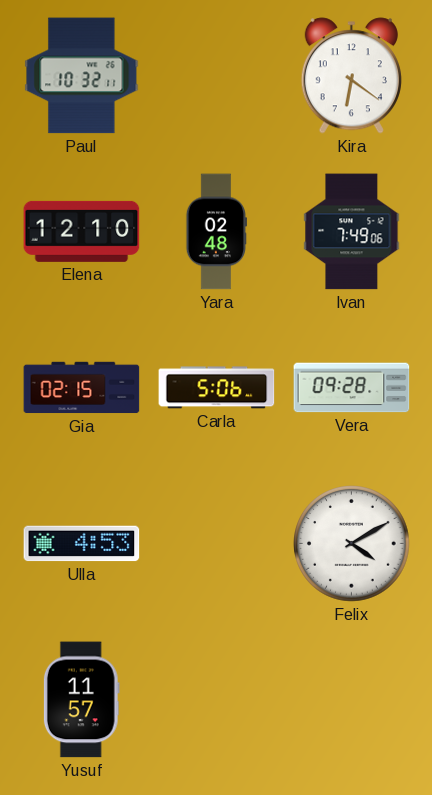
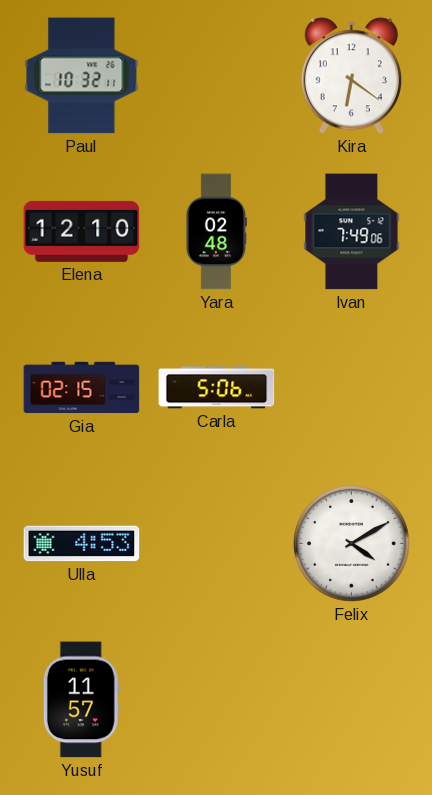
Vera: 09:28 -> none (352, 388)
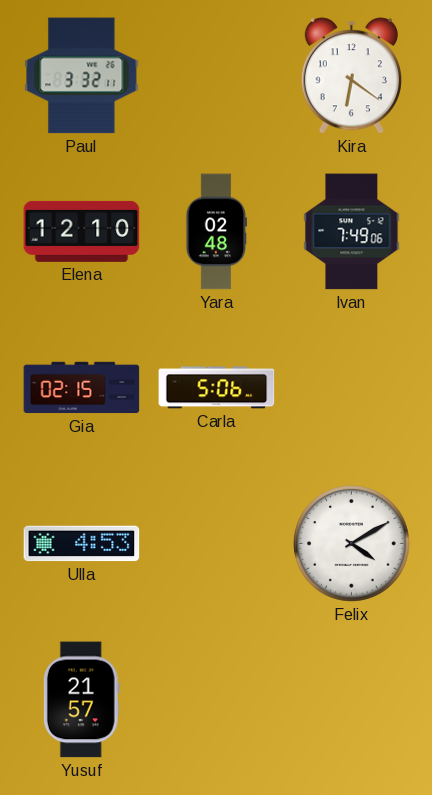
Paul: 10:32 -> 3:32 (82, 76)
Yusuf: 11:57 -> 21:57 (81, 700)
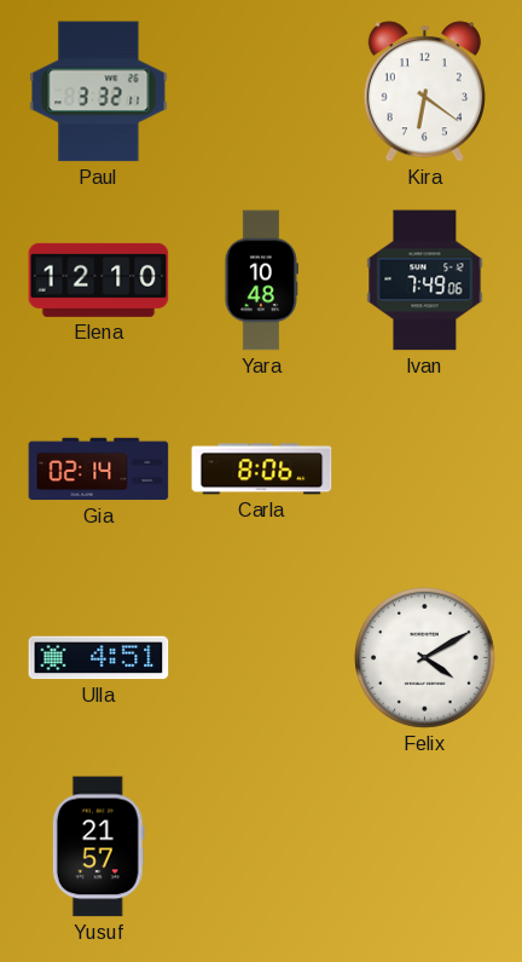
Yara: 02:48 -> 10:48 (261, 281)
Gia: 02:15 -> 02:14 (99, 470)
Carla: 5:06 -> 8:06 (262, 470)
Ulla: 4:53 -> 4:51 (99, 658)
